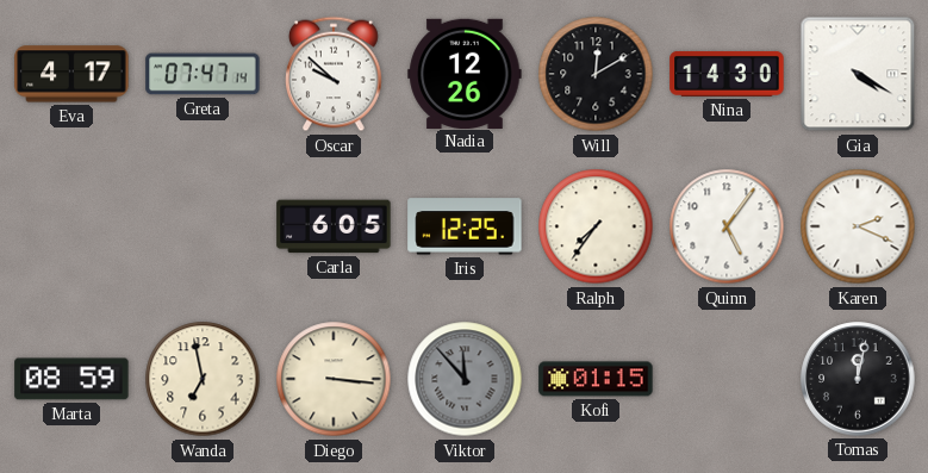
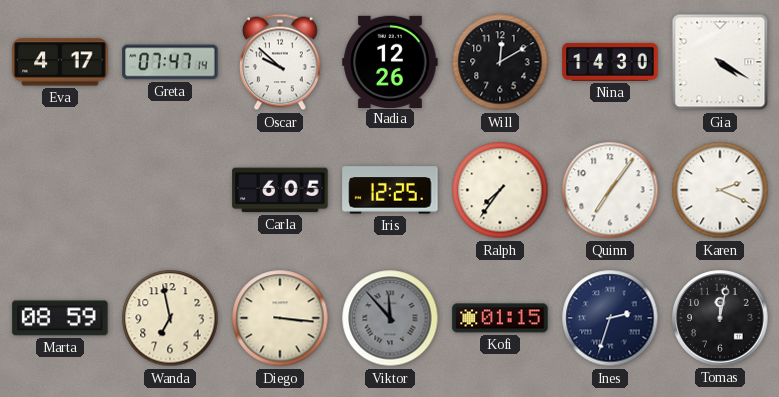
Quinn: 5:06 -> 7:06 (610, 190)
Ines: none -> 2:33 (610, 318)
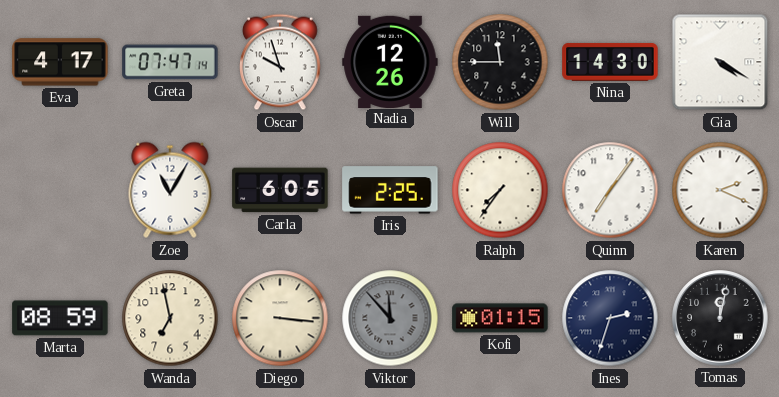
Oscar: 9:52 -> 9:57 (281, 62)
Will: 12:10 -> 11:45 (500, 62)
Zoe: none -> 11:05 (170, 190)
Iris: 12:25 -> 2:25 (390, 190)
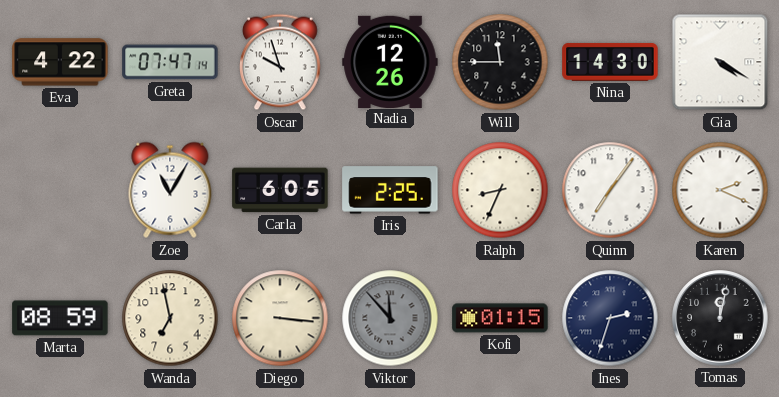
Eva: 4:17 -> 4:22 (60, 62)
Ralph: 7:36 -> 8:34 (500, 190)
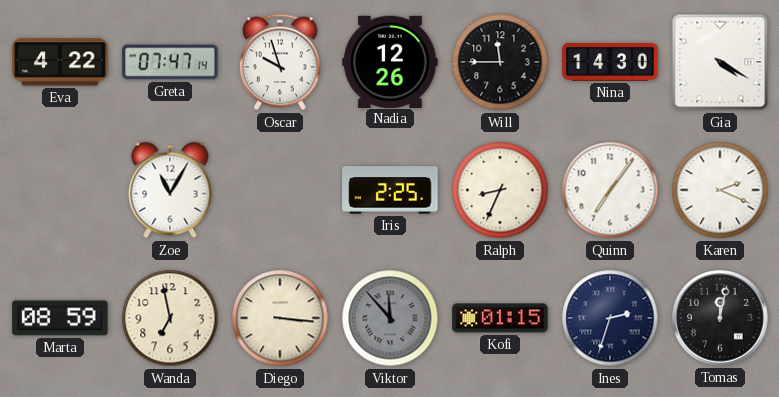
Carla: 6:05 -> none (280, 190)
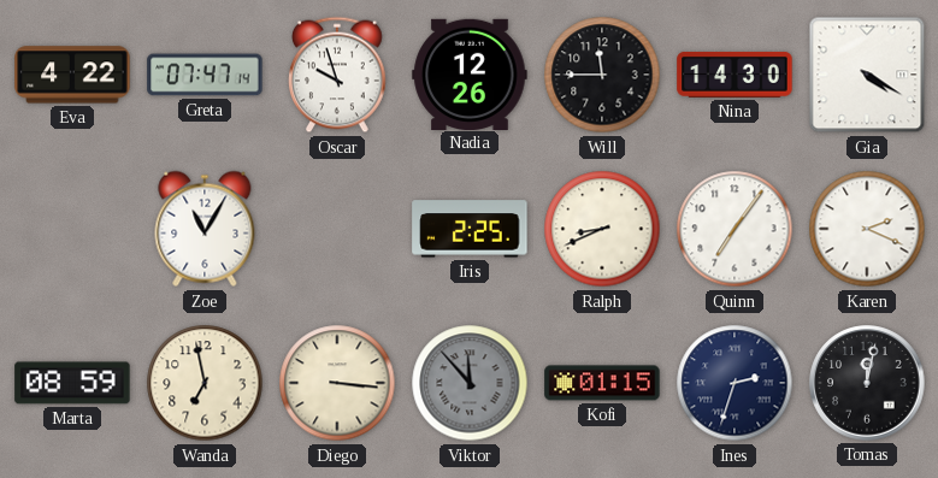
Ralph: 8:34 -> 8:41 (602, 229)
